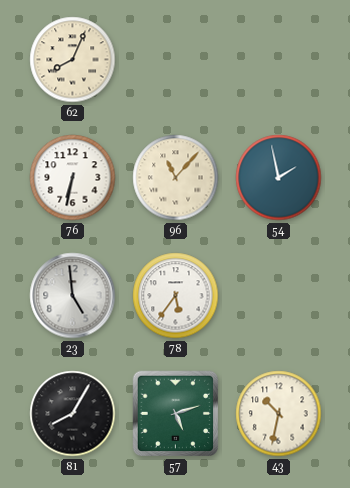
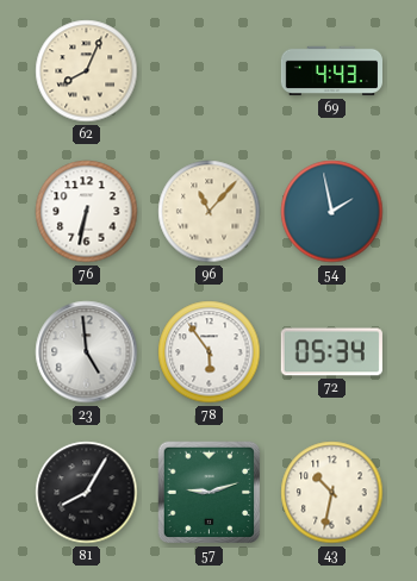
69: none -> 4:43 (331, 71)
78: 5:36 -> 5:54 (210, 352)
72: none -> 05:34 (331, 352)
57: 5:12 -> 9:12 (210, 493)
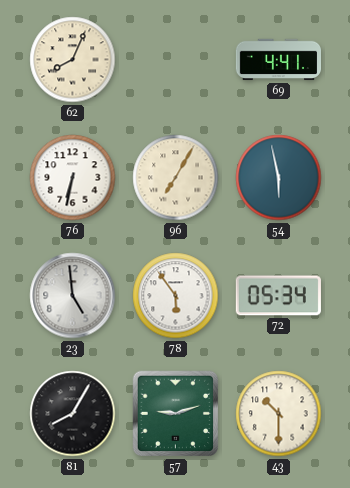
69: 4:43 -> 4:41 (278, 60)
96: 11:07 -> 7:05 (176, 178)
54: 1:58 -> 5:58 (279, 178)
43: 10:32 -> 10:30 (279, 414)
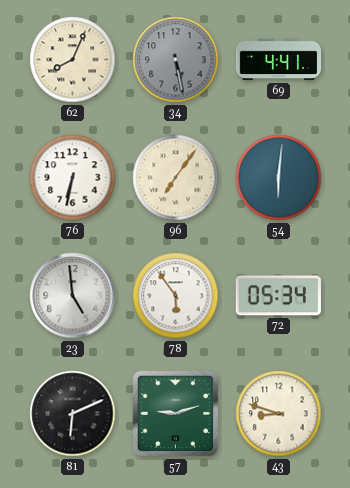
34: none -> 5:28 (176, 60)
96: 7:05 -> 7:06 (176, 178)
54: 5:58 -> 6:01 (279, 178)
81: 8:05 -> 6:11 (73, 414)
43: 10:30 -> 8:48 (279, 414)
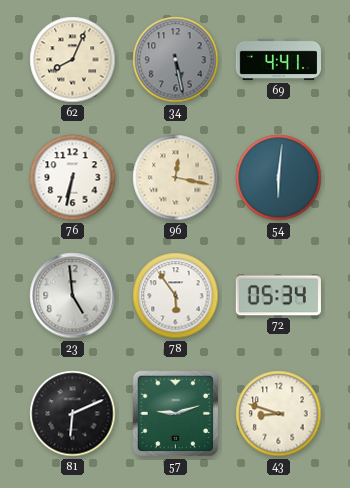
96: 7:06 -> 12:17 (176, 178)
